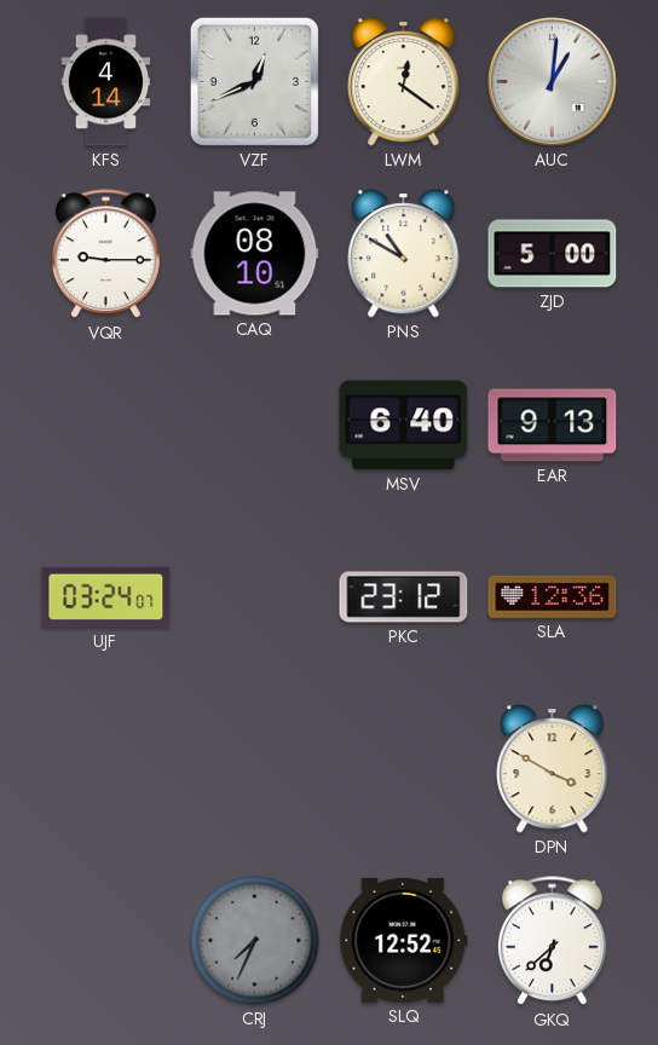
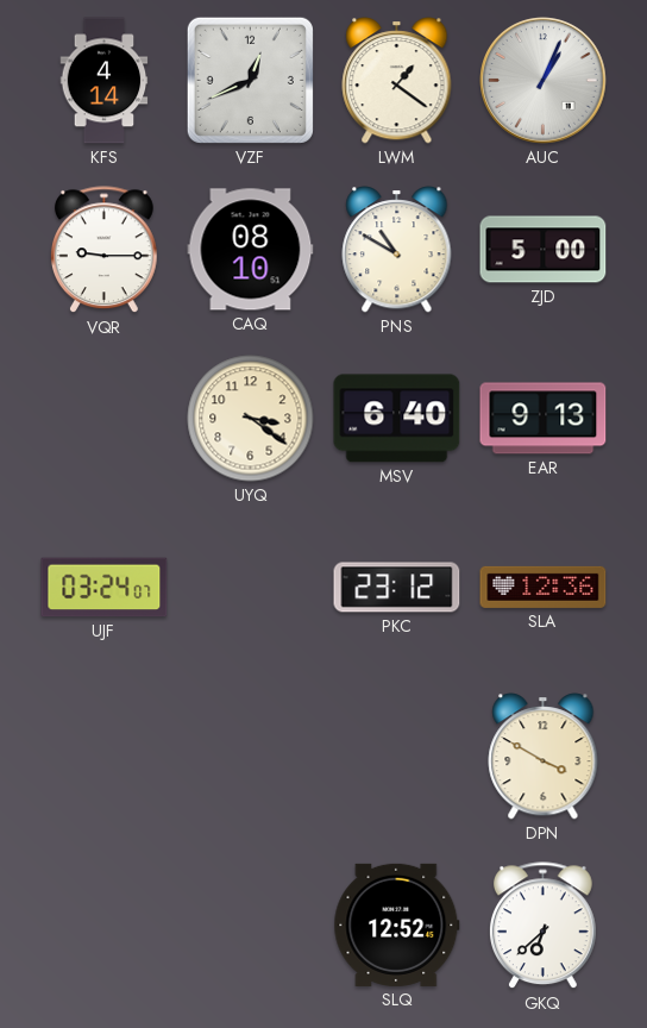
LWM: 12:21 -> 1:21 (397, 81)
AUC: 1:01 -> 1:04 (544, 81)
UYQ: none -> 3:21 (251, 419)
CRJ: 7:34 -> none (255, 941)
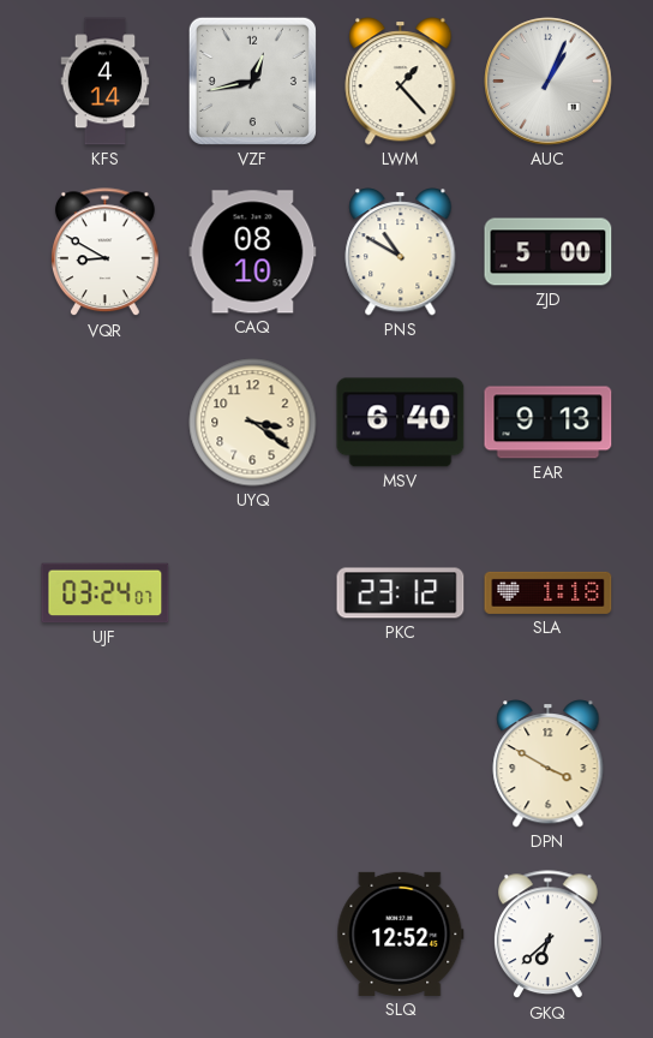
VZF: 12:41 -> 12:43 (252, 80)
LWM: 1:21 -> 1:23 (401, 82)
VQR: 9:15 -> 8:50 (106, 252)
SLA: 12:36 -> 1:18 (549, 592)
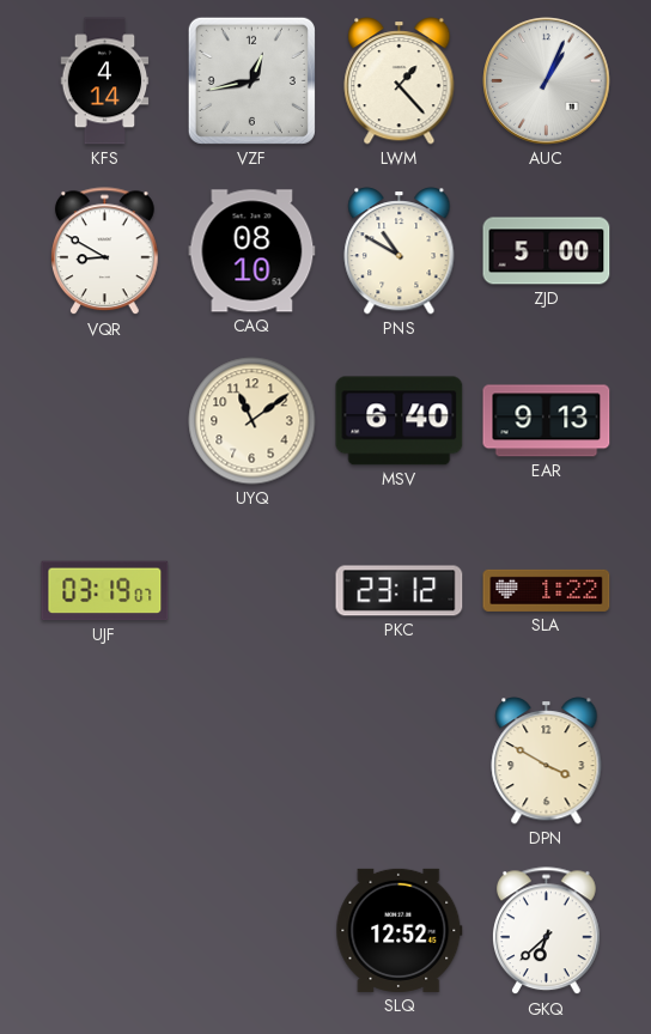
UYQ: 3:21 -> 11:09 (253, 421)
UJF: 03:24 -> 03:19 (105, 591)
SLA: 1:18 -> 1:22 (547, 590)
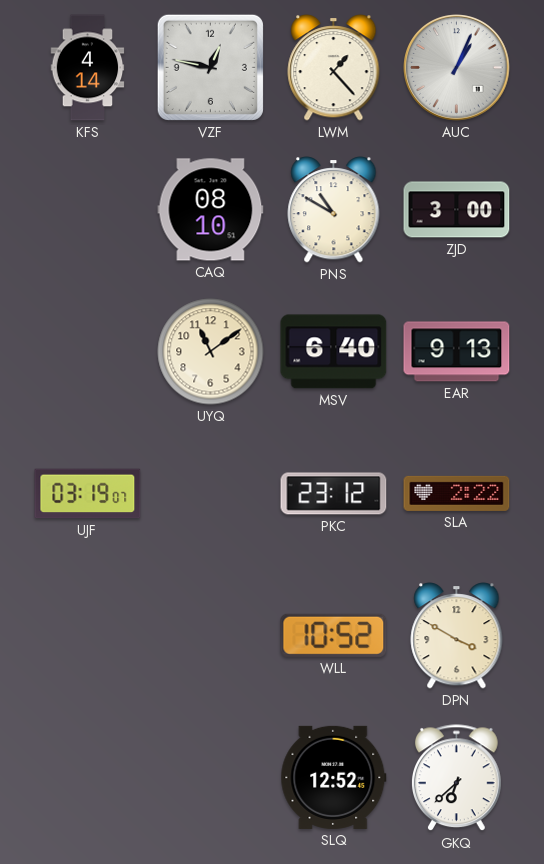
VZF: 12:43 -> 12:47 (210, 67)
VQR: 8:50 -> none (105, 251)
ZJD: 5:00 -> 3:00 (457, 210)
SLA: 1:22 -> 2:22 (457, 493)
WLL: none -> 10:52 (334, 635)
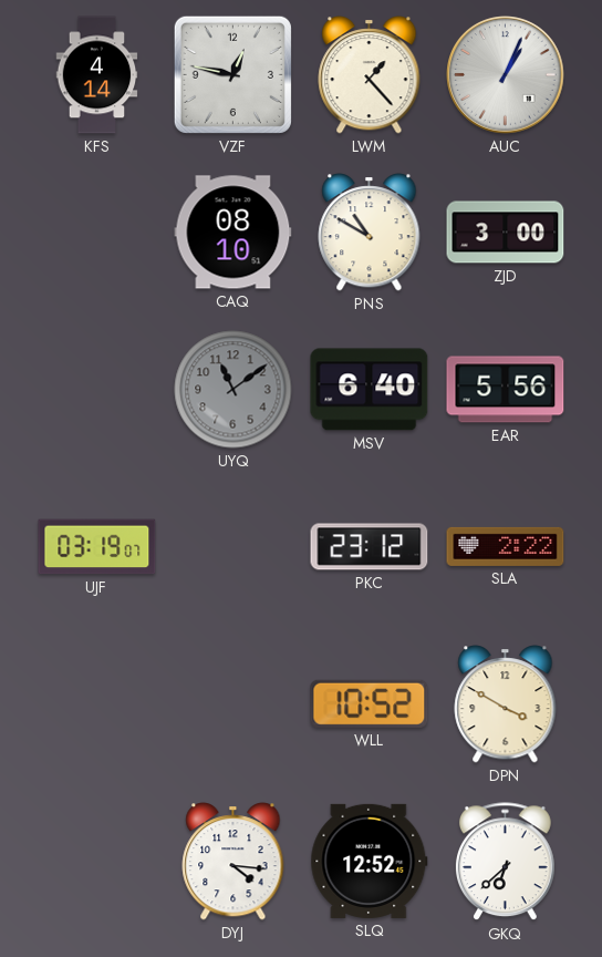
UYQ dial: cream -> grey (233, 390)
EAR: 9:13 -> 5:56 (506, 390)
DYJ: none -> 4:16 (233, 862)
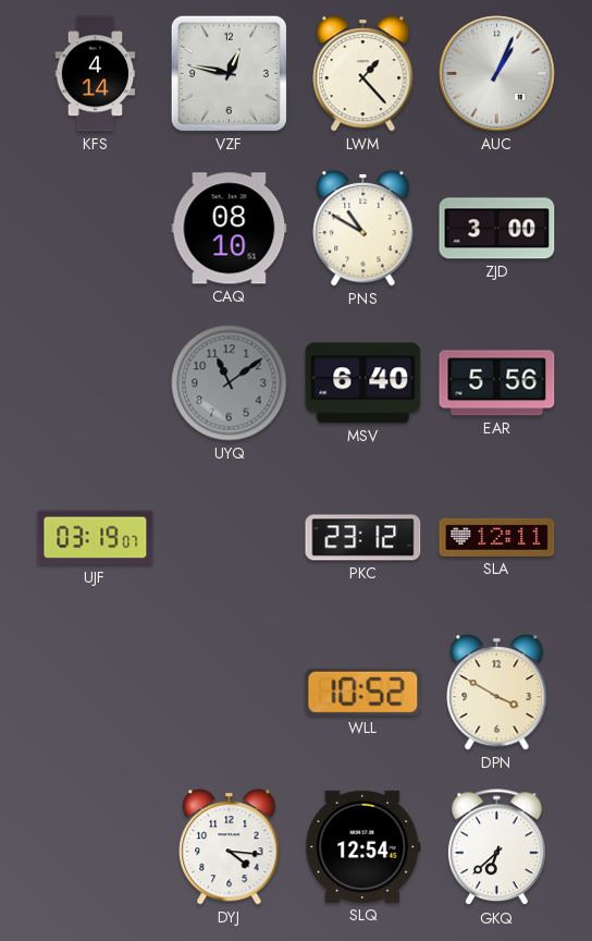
SLA: 2:22 -> 12:11 (497, 537)
SLQ: 12:52 -> 12:54 (363, 846)
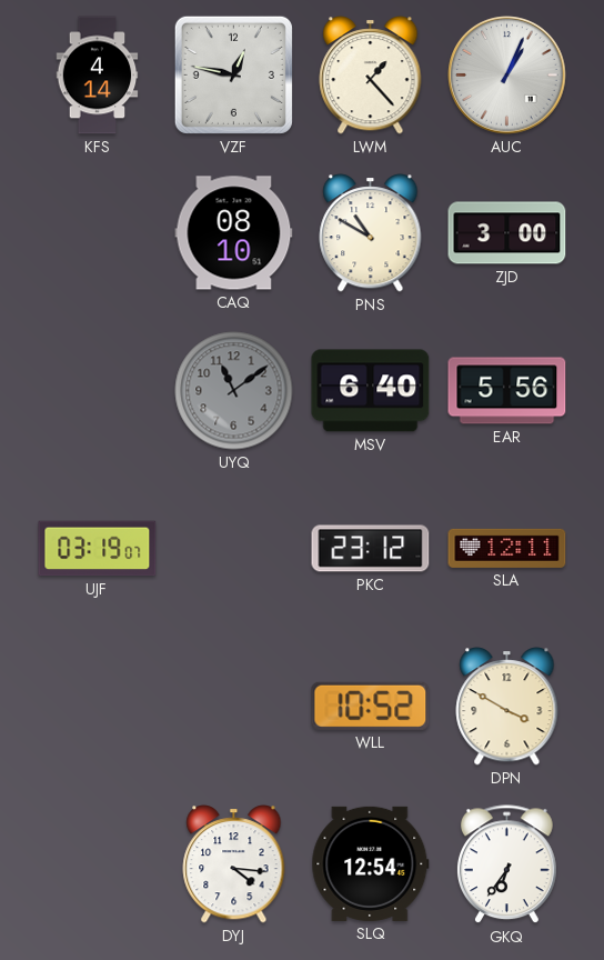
GKQ: 6:38 -> 6:36 (507, 864)
